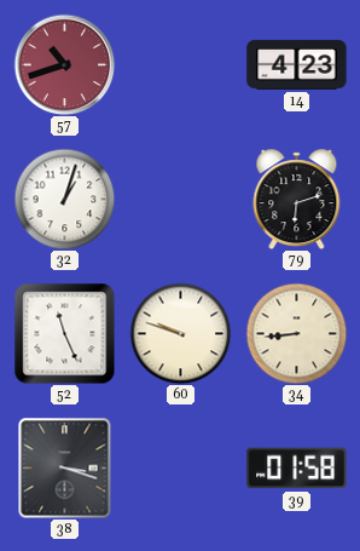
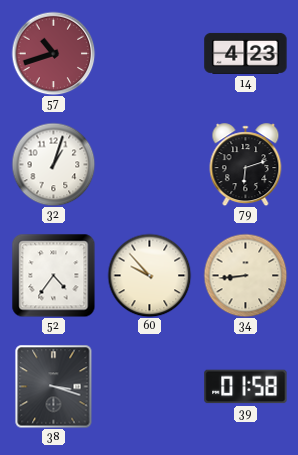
52: 11:26 -> 4:36 (53, 275)
60: 9:48 -> 9:53 (149, 275)
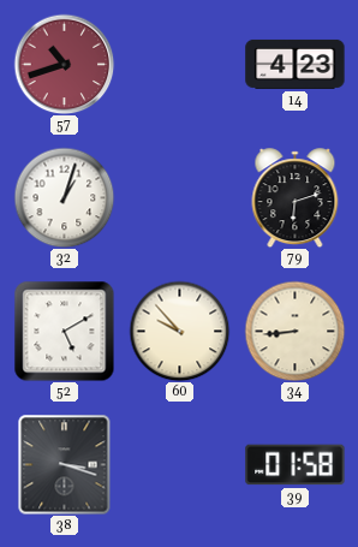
52: 4:36 -> 5:10 (64, 331)
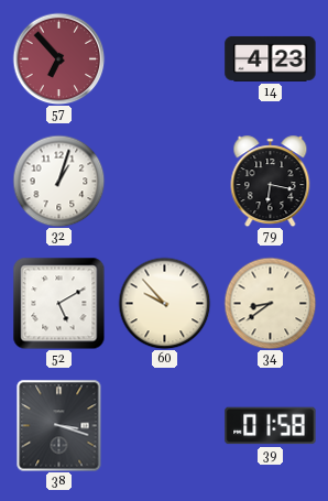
57: 10:42 -> 6:53 (58, 58)
79: 6:12 -> 6:17 (271, 182)
34: 8:44 -> 8:39 (270, 303)
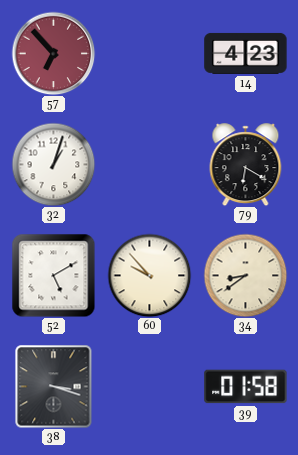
79: 6:17 -> 6:20 (246, 165)
